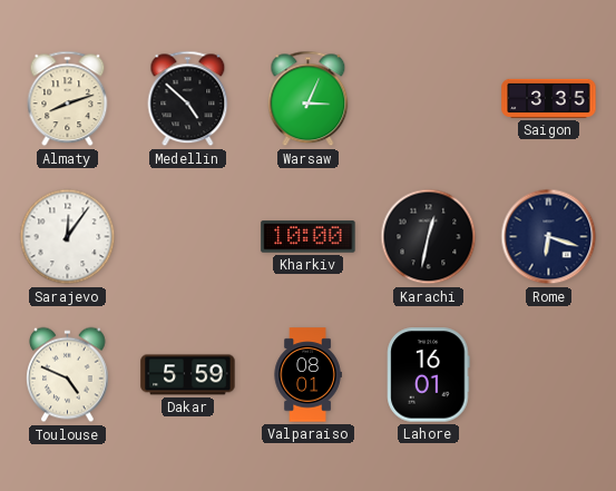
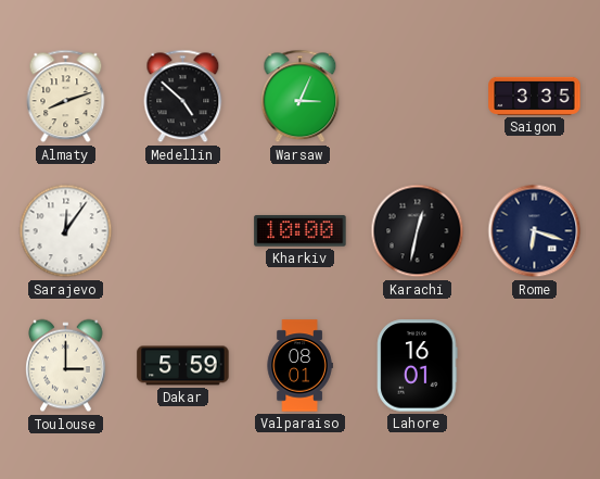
Toulouse: 4:49 -> 3:00 (66, 366)
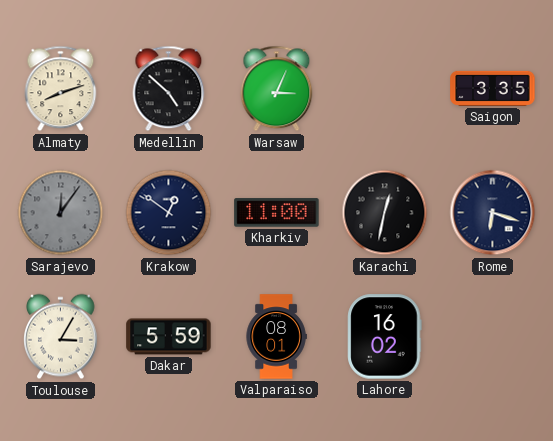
Sarajevo dial: white -> grey (61, 213)
Krakow: none -> 12:51 (169, 213)
Kharkiv: 10:00 -> 11:00 (277, 213)
Toulouse: 3:00 -> 3:05 (61, 337)
Lahore: 16:01 -> 16:02 (385, 337)
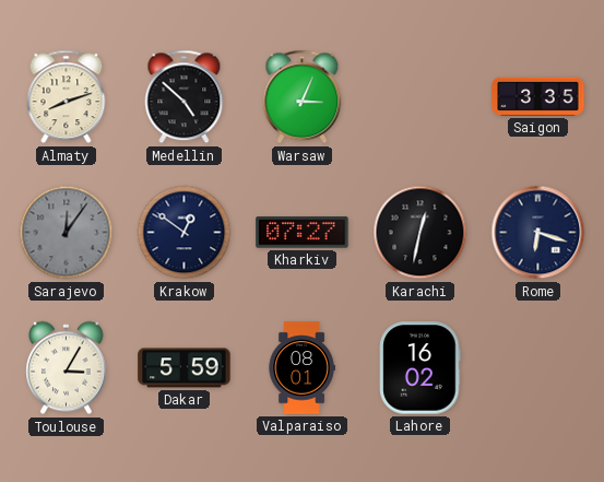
Kharkiv: 11:00 -> 07:27 (303, 233)
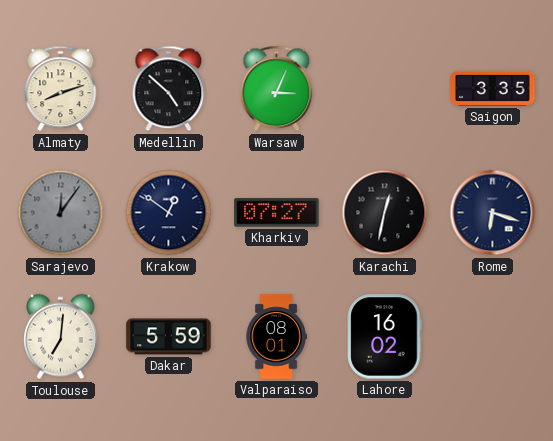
Toulouse: 3:05 -> 7:01 (61, 337)
